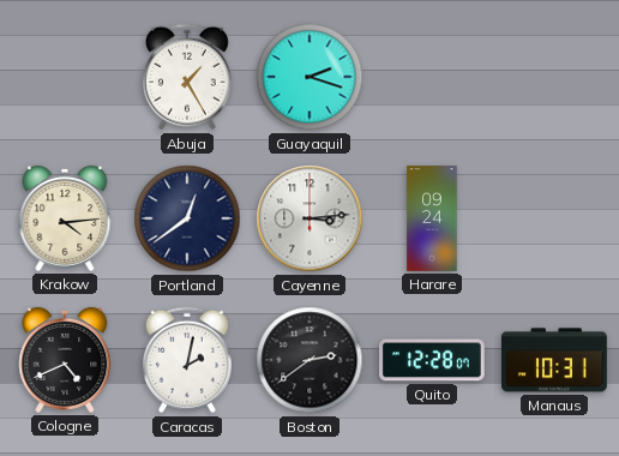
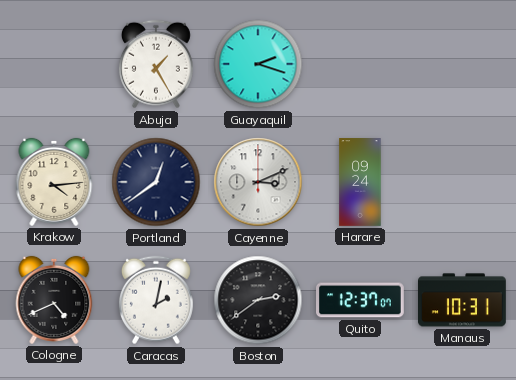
Cayenne: 3:14 -> 3:11 (258, 182)
Quito: 12:28 -> 12:37 (361, 300)
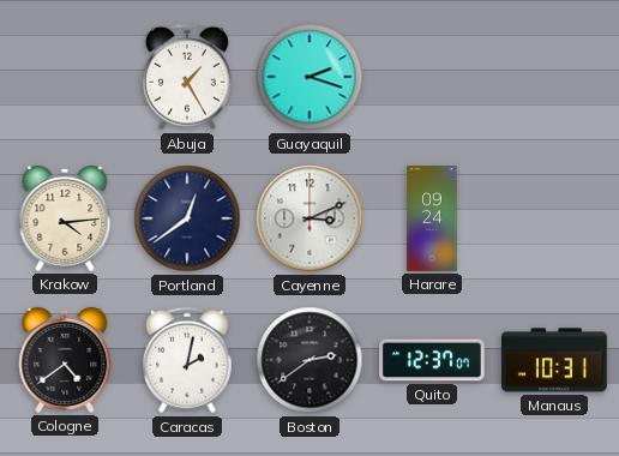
Cologne: 4:41 -> 4:39 (65, 360)
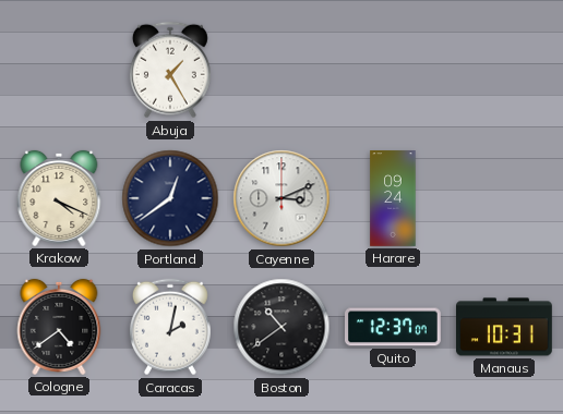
Guayaquil: 2:18 -> none (309, 77)
Krakow: 4:14 -> 4:19 (59, 198)
Boston: 2:39 -> 10:39 (281, 327)
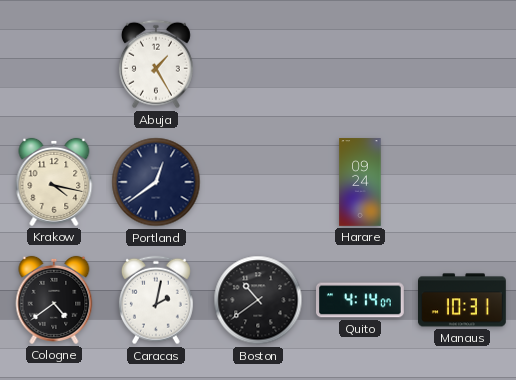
Krakow: 4:19 -> 4:17 (54, 182)
Cayenne: 3:11 -> none (281, 198)
Quito: 12:37 -> 4:14 (361, 300)
